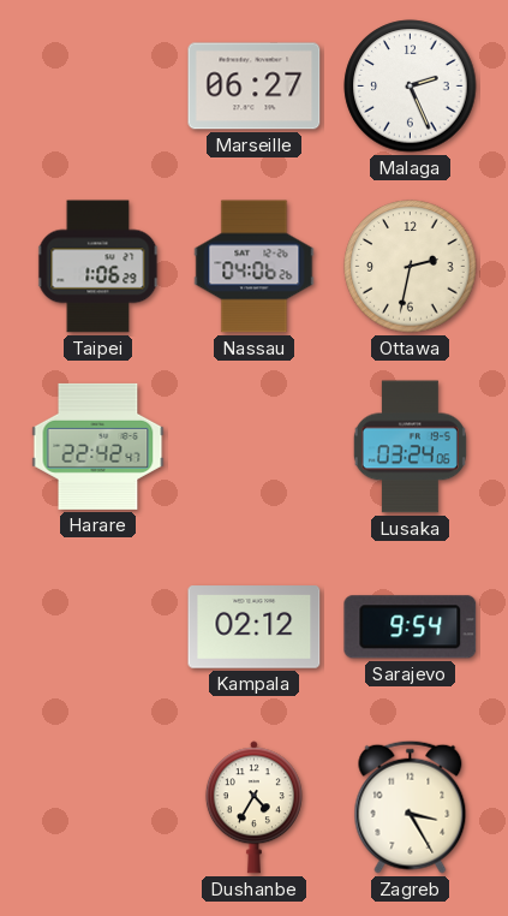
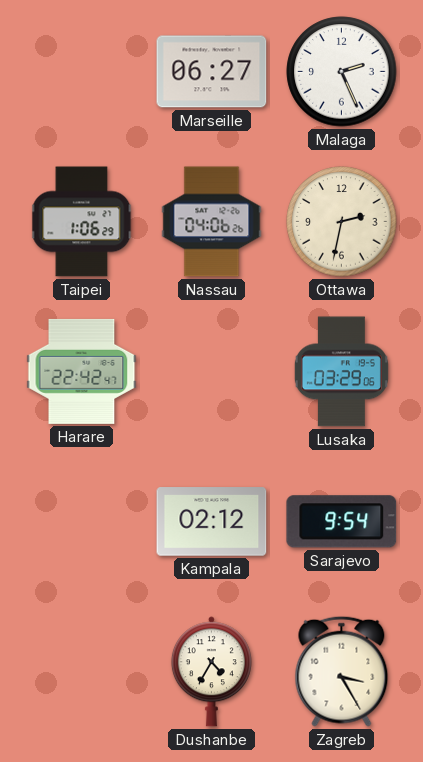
Lusaka: 03:24 -> 03:29 (341, 372)
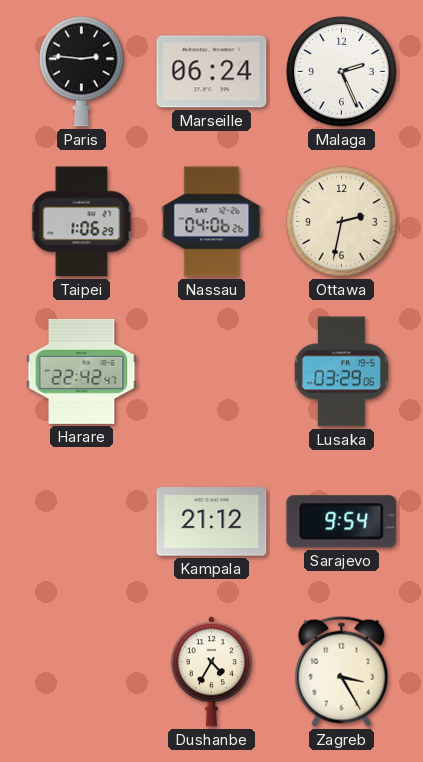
Paris: none -> 2:46 (82, 71)
Marseille: 06:27 -> 06:24 (212, 72)
Kampala: 02:12 -> 21:12 (212, 522)
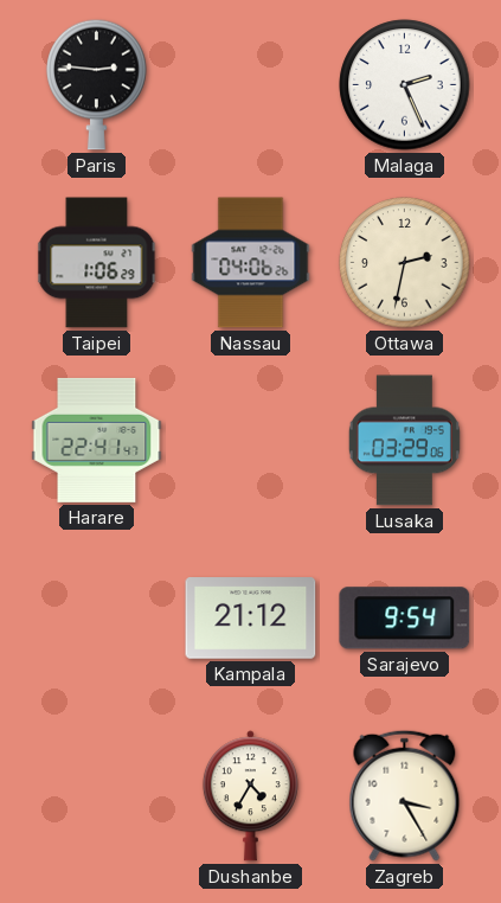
Marseille: 06:24 -> none (212, 72)
Harare: 22:42 -> 22:41 (97, 440)
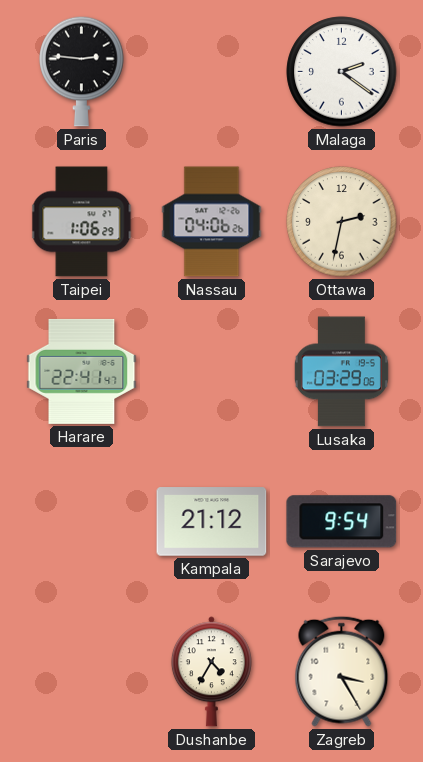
Malaga: 2:26 -> 2:21 (342, 72)
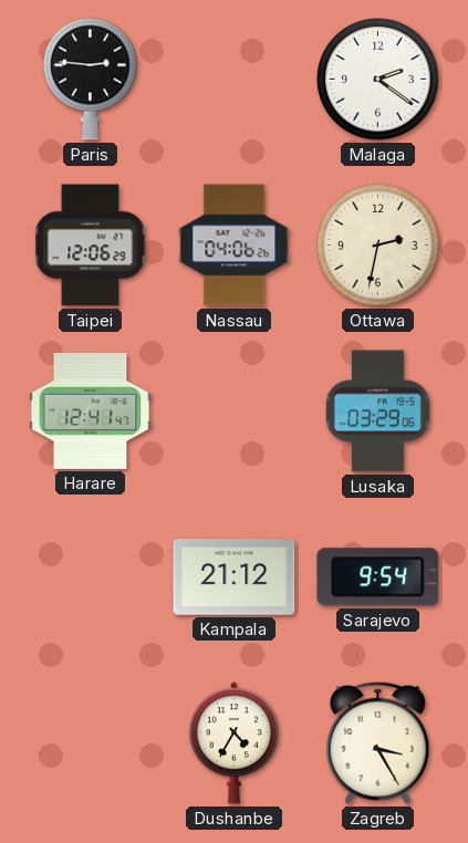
Taipei: 1:06 -> 12:06 (91, 246)
Harare: 22:41 -> 12:41 (91, 410)
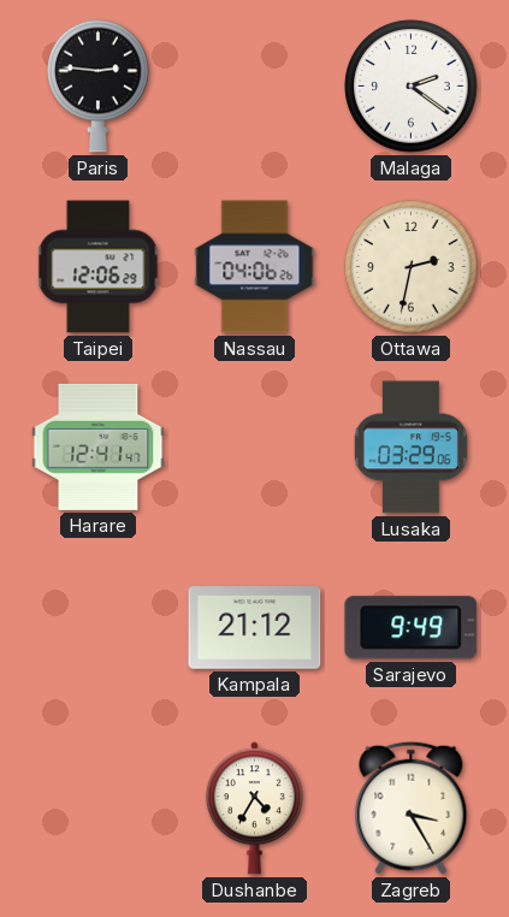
Sarajevo: 9:54 -> 9:49 (412, 628)
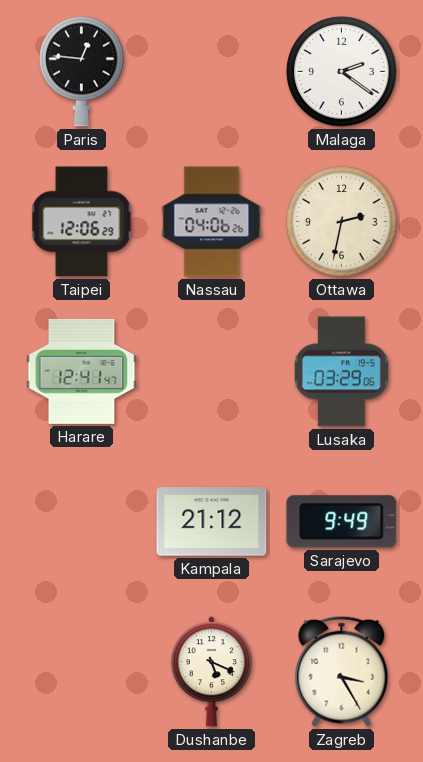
Paris: 2:46 -> 12:46 (82, 71)
Dushanbe: 4:35 -> 5:19 (211, 672)
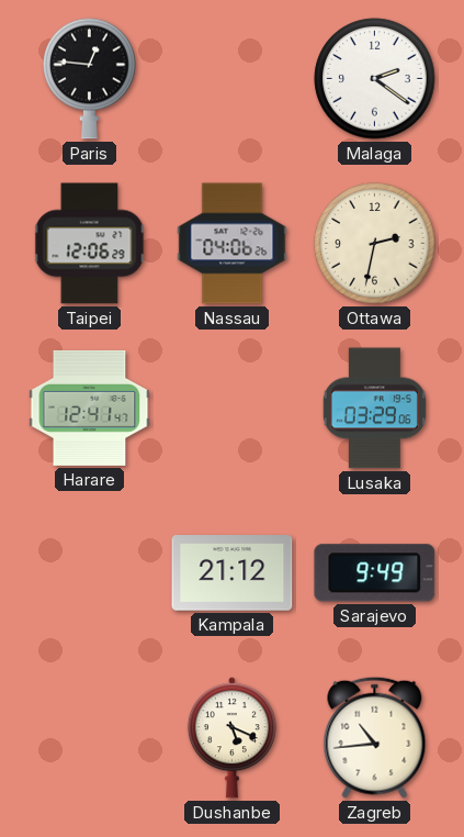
Zagreb: 3:25 -> 10:44 (375, 737)
